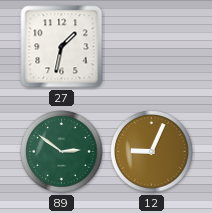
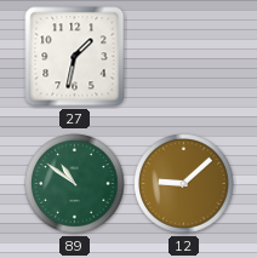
89: 2:51 -> 10:51 (75, 184)
12: 9:04 -> 9:08 (184, 184)
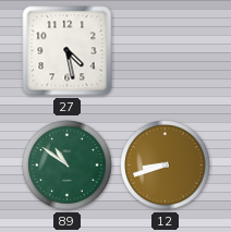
27: 1:32 -> 4:28 (68, 51)
12: 9:08 -> 8:42 (166, 166)
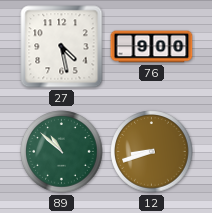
76: none -> 9:00 (152, 47)
89: 10:51 -> 10:52 (62, 152)
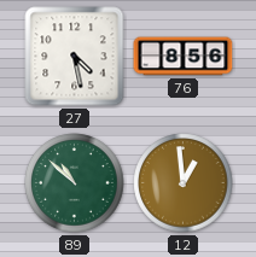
76: 9:00 -> 8:56 (184, 57)
12: 8:42 -> 12:59 (184, 183)
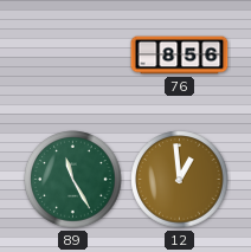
27: 4:28 -> none (75, 57)
89: 10:52 -> 11:25 (73, 180)
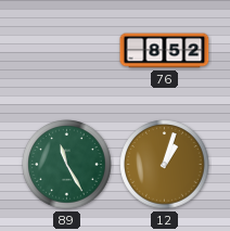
76: 8:56 -> 8:52 (165, 51)
12: 12:59 -> 1:03 (165, 165)
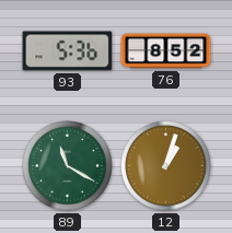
93: none -> 5:36 (68, 51)
89: 11:25 -> 11:20 (68, 166)
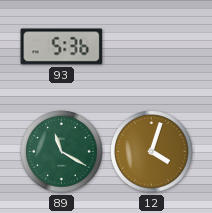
76: 8:52 -> none (166, 51)
12: 1:03 -> 4:03 (152, 152)
